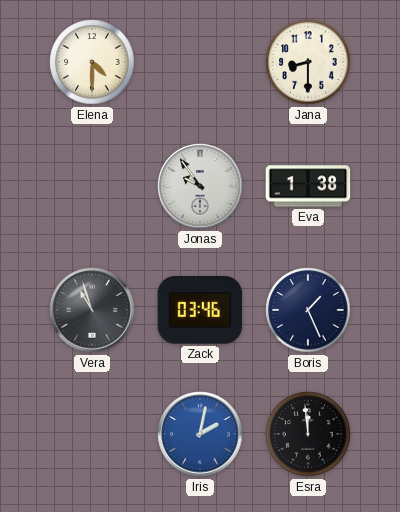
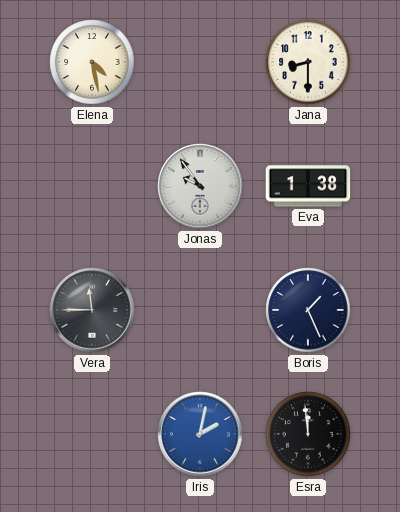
Elena: 4:30 -> 4:28 (92, 62)
Vera: 10:57 -> 11:45 (92, 310)
Zack: 03:46 -> none (200, 310)
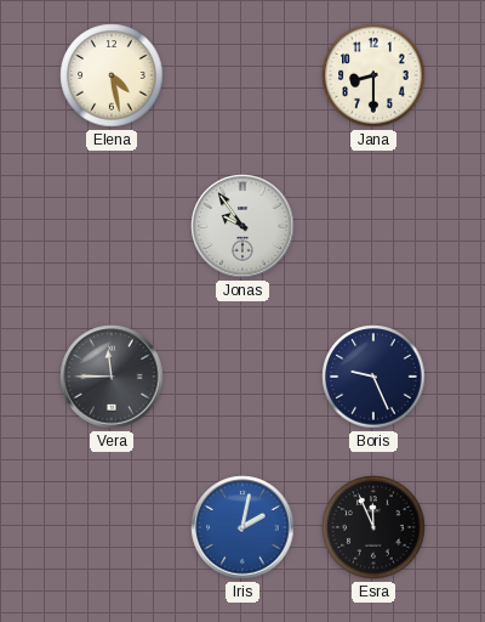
Eva: 1:38 -> none (308, 186)
Boris: 1:26 -> 9:26 (373, 377)
Esra: 11:59 -> 11:56 (373, 527)
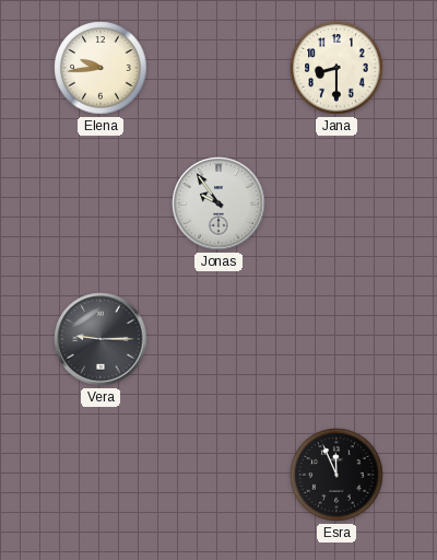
Elena: 4:28 -> 9:44 (101, 68)
Vera: 11:45 -> 9:15 (101, 339)
Boris: 9:26 -> none (373, 377)
Iris: 2:02 -> none (242, 527)
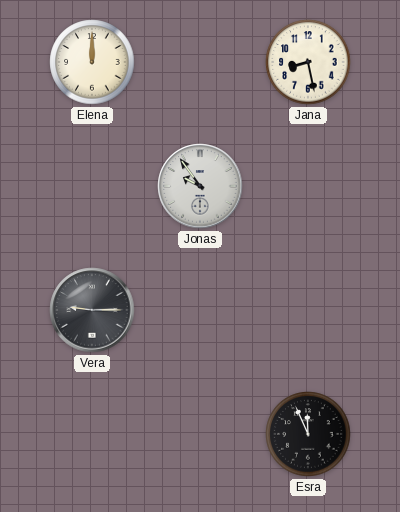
Elena: 9:44 -> 12:00 (92, 62)
Jana: 8:30 -> 8:28 (308, 62)
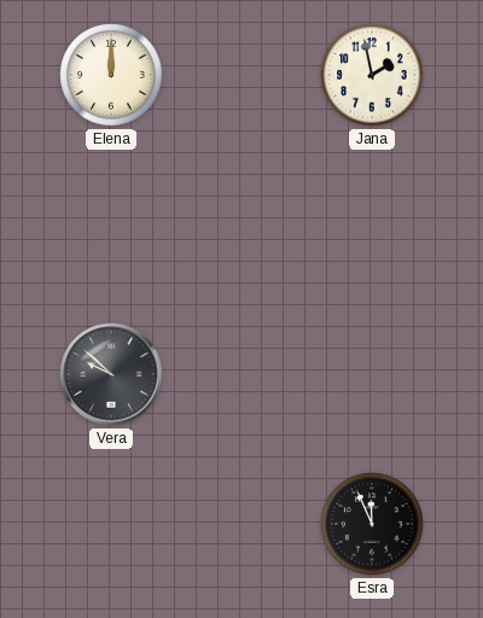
Jana: 8:28 -> 1:58 (372, 75)
Jonas: 9:54 -> none (200, 186)
Vera: 9:15 -> 9:52 (111, 374)
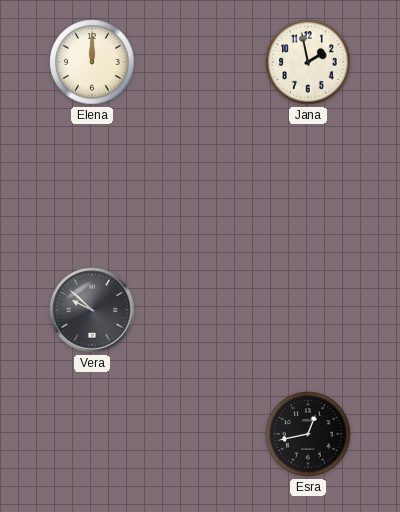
Esra: 11:56 -> 12:43 (308, 434)
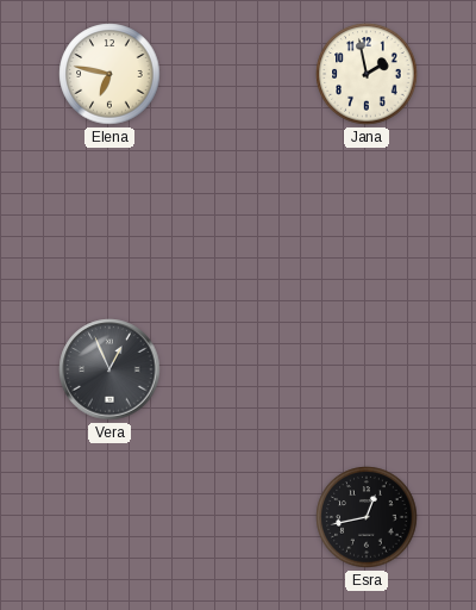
Elena: 12:00 -> 6:47 (109, 74)
Vera: 9:52 -> 12:56 (109, 369)
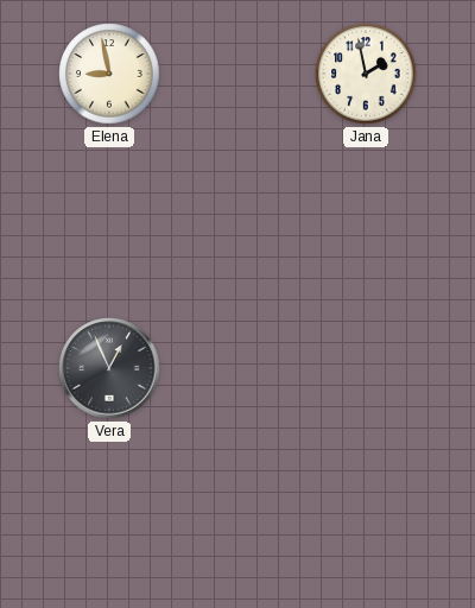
Elena: 6:47 -> 8:58 (109, 74)
Esra: 12:43 -> none (367, 517)
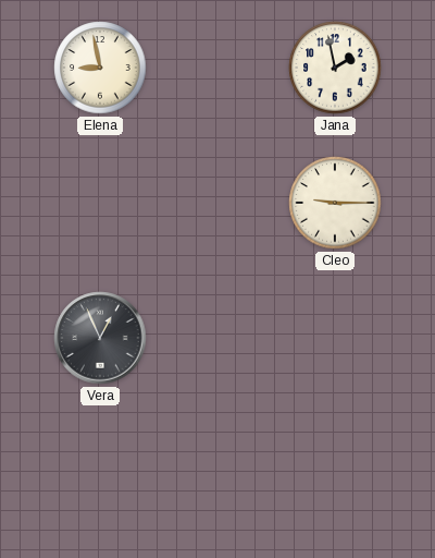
Cleo: none -> 9:15 (335, 203)
